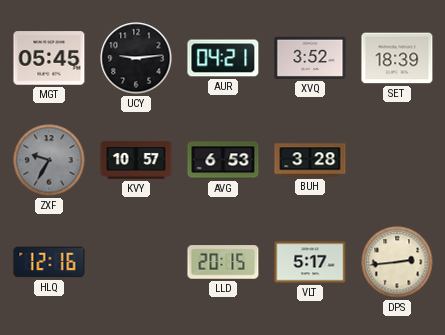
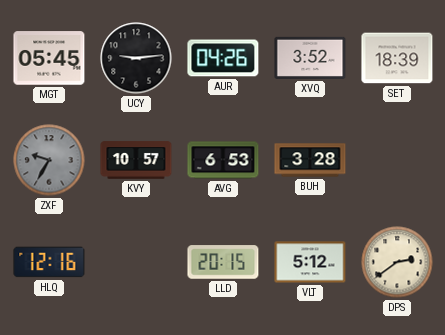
AUR: 04:21 -> 04:26 (223, 58)
VLT: 5:17 -> 5:12 (310, 262)
DPS: 2:44 -> 2:39 (397, 262)
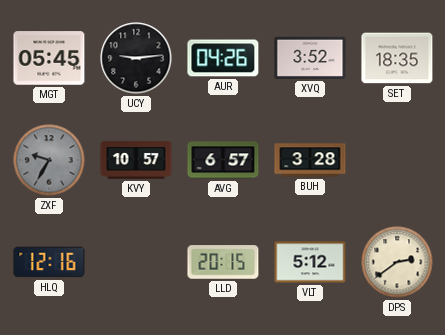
SET: 18:39 -> 18:35 (397, 58)
AVG: 6:53 -> 6:57 (223, 160)
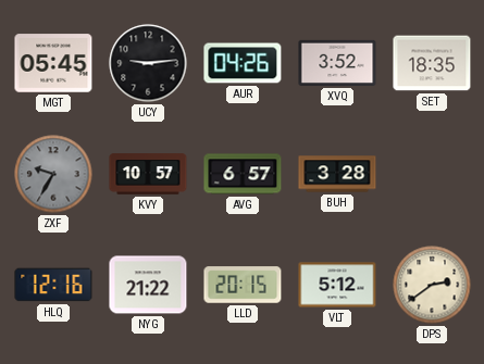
NYG: none -> 21:22 (148, 285)
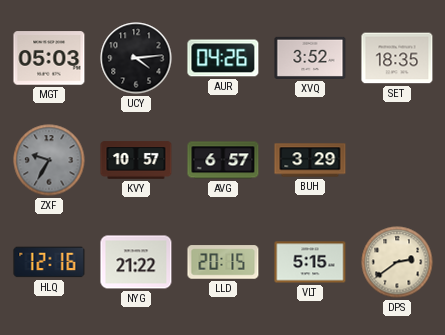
MGT: 05:45 -> 05:03 (49, 58)
UCY: 9:14 -> 4:14 (136, 58)
BUH: 3:28 -> 3:29 (310, 160)
VLT: 5:12 -> 5:15 (310, 262)
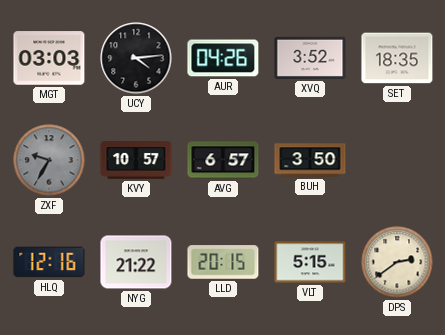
MGT: 05:03 -> 03:03 (49, 58)
BUH: 3:29 -> 3:50 (310, 160)
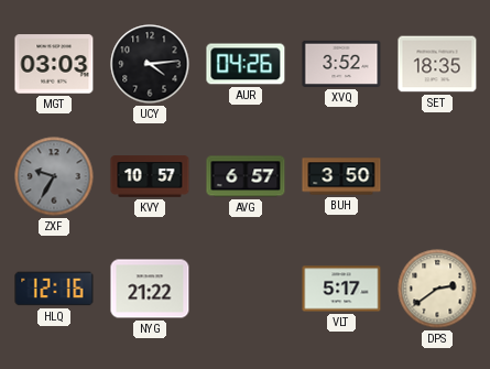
LLD: 20:15 -> none (223, 262)
VLT: 5:15 -> 5:17 (341, 289)
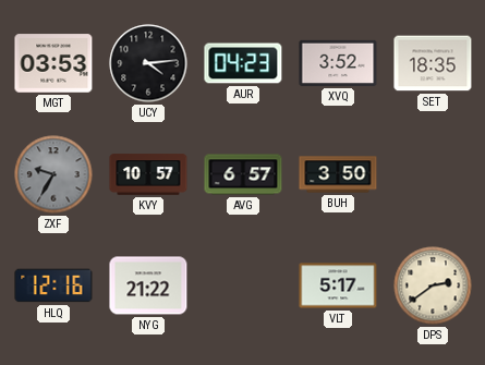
MGT: 03:03 -> 03:53 (53, 63)
AUR: 04:26 -> 04:23 (243, 63)
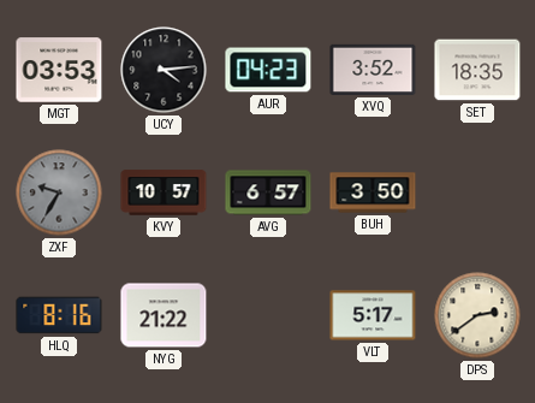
HLQ: 12:16 -> 8:16 (59, 315)
